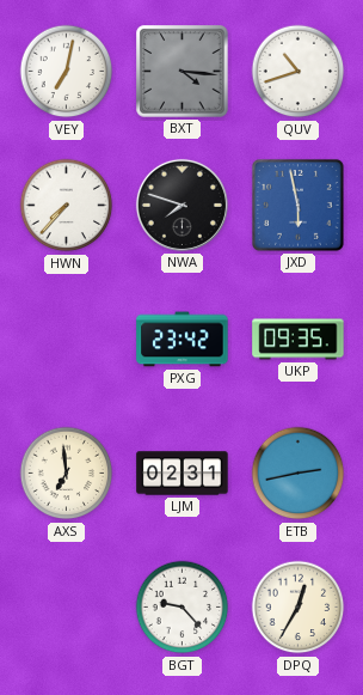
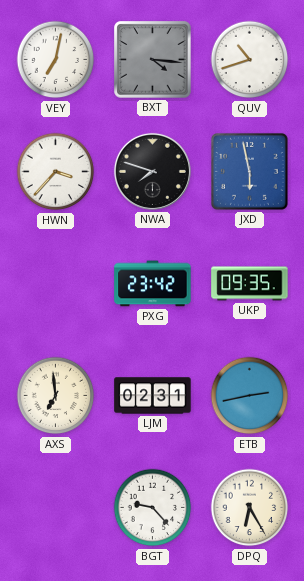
HWN: 7:37 -> 3:37 (56, 172)
DPQ: 12:35 -> 6:25 (250, 508)
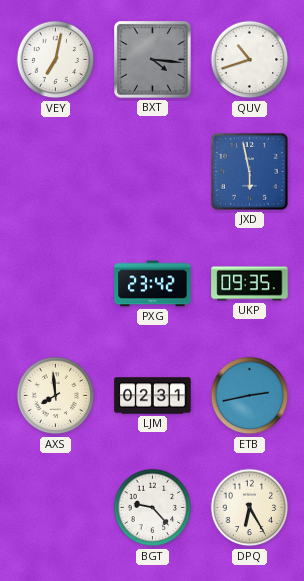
HWN: 3:37 -> none (56, 172)
NWA: 7:48 -> none (152, 171)
AXS: 6:59 -> 7:59 (56, 396)
